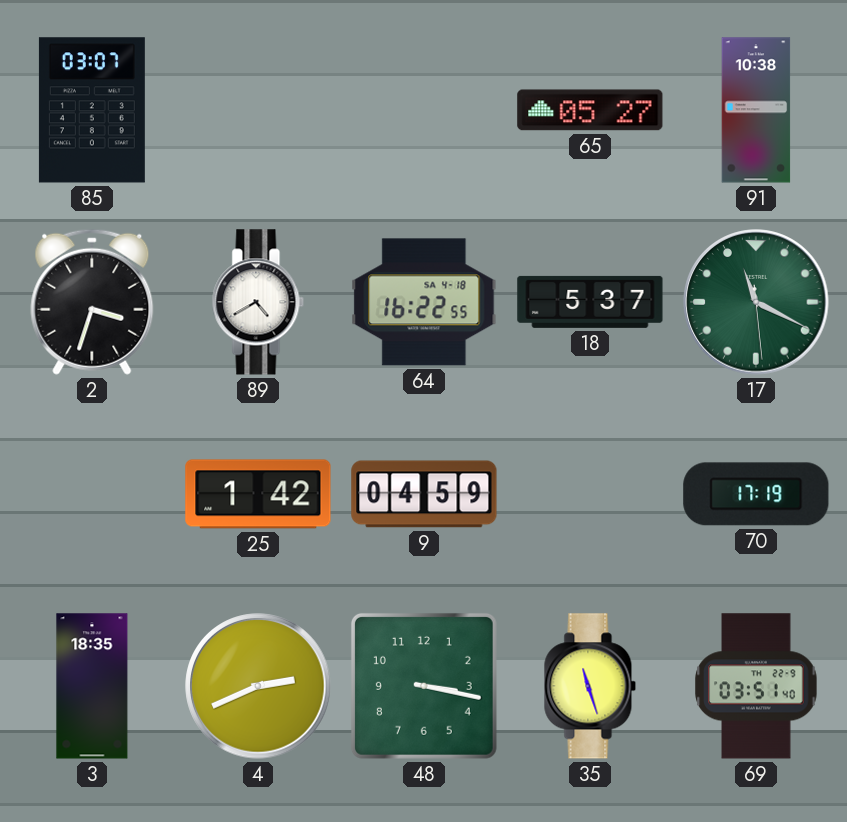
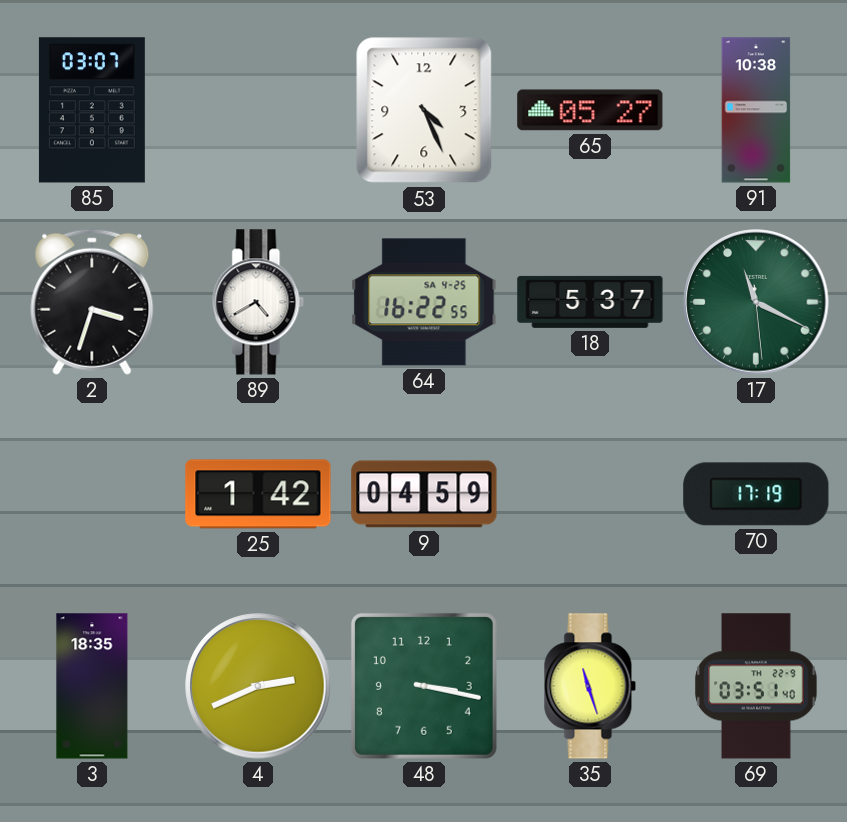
53: none -> 4:26 (424, 110)
64 date: SA 4-18 -> SA 4-25 (424, 302)
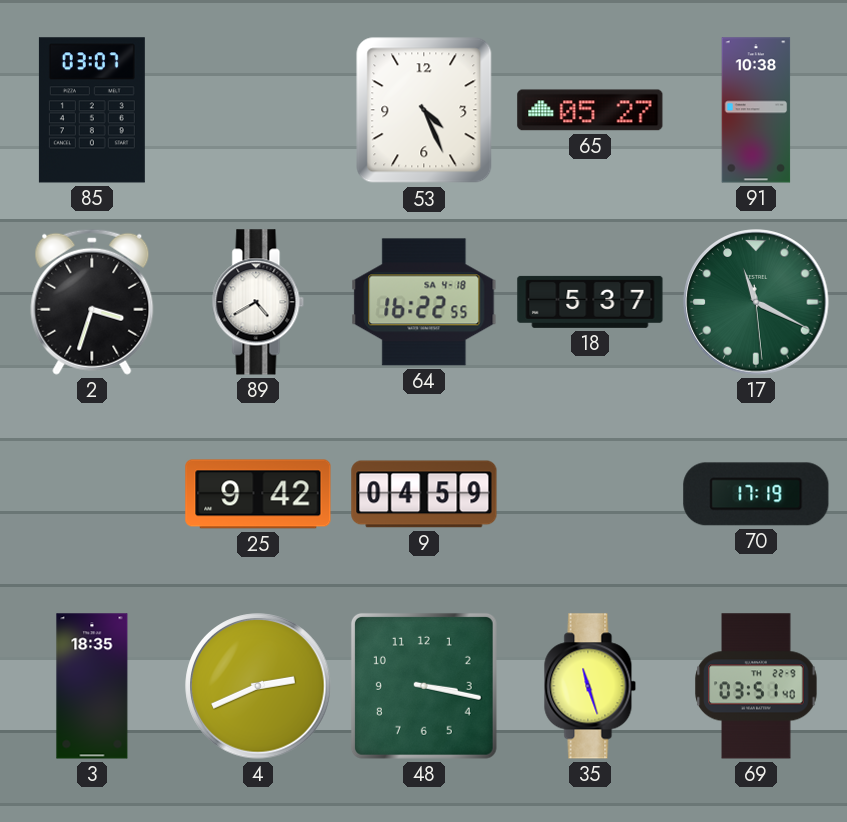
64 date: SA 4-25 -> SA 4-18 (424, 302)
25: 1:42 -> 9:42 (258, 494)
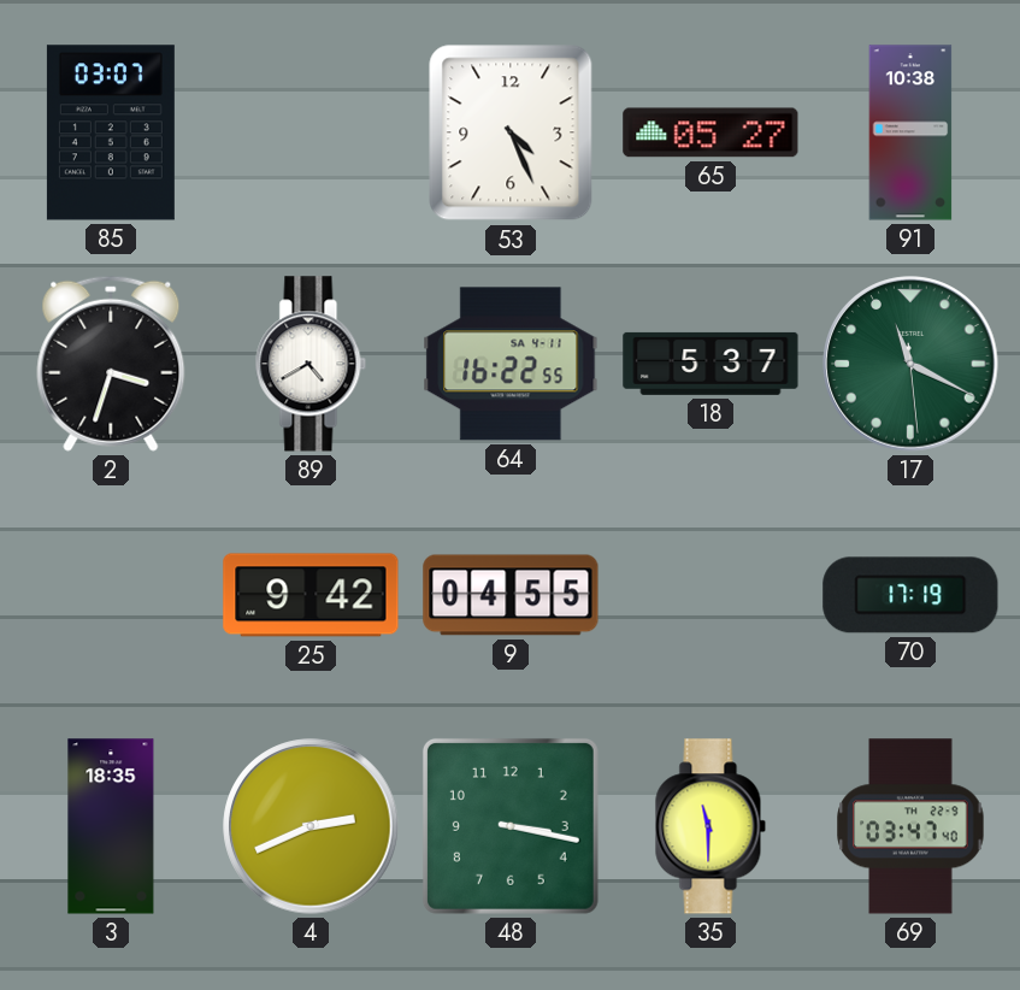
64 date: SA 4-18 -> SA 4-11 (511, 364)
9: 04:59 -> 04:55 (511, 595)
35: 11:27 -> 11:30 (711, 826)
69: 03:51 -> 03:47 (910, 826)
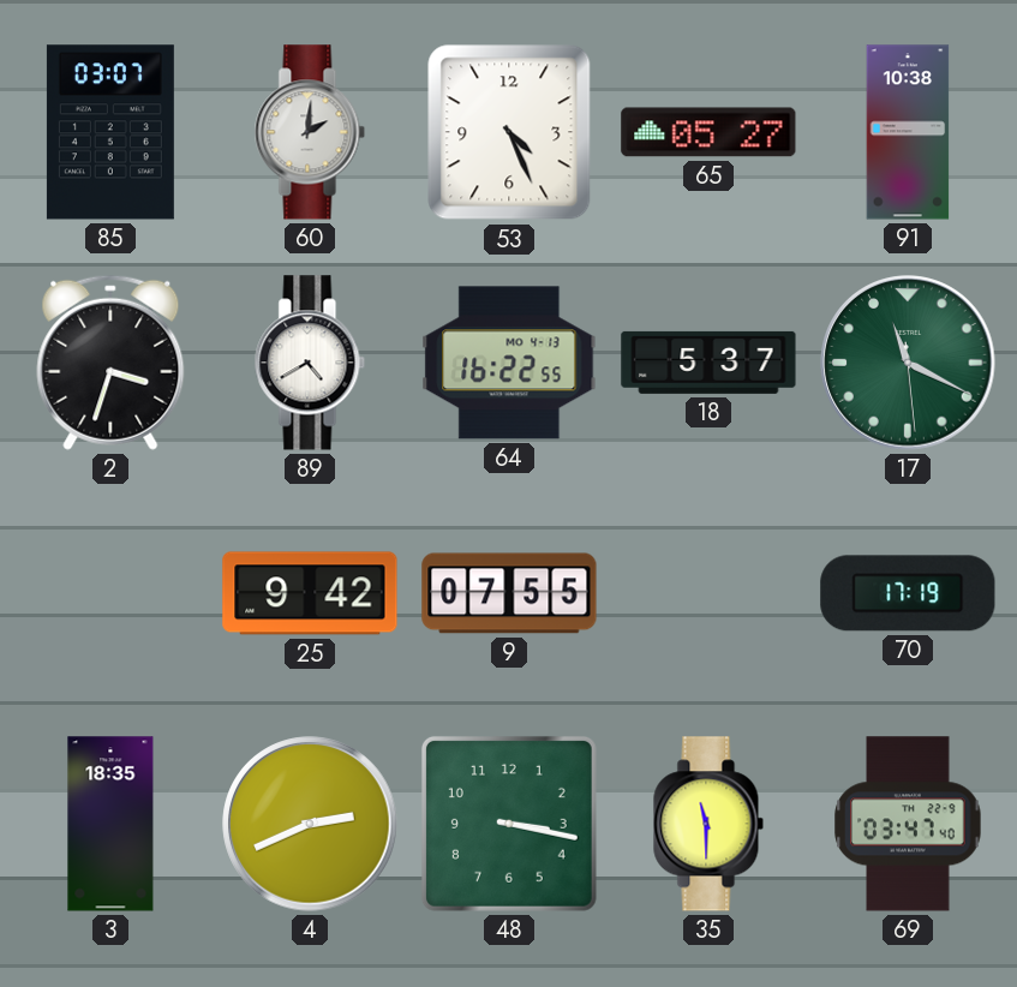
60: none -> 2:01 (310, 132)
64 date: SA 4-11 -> MO 4-13 (509, 363)
9: 04:55 -> 07:55 (509, 593)
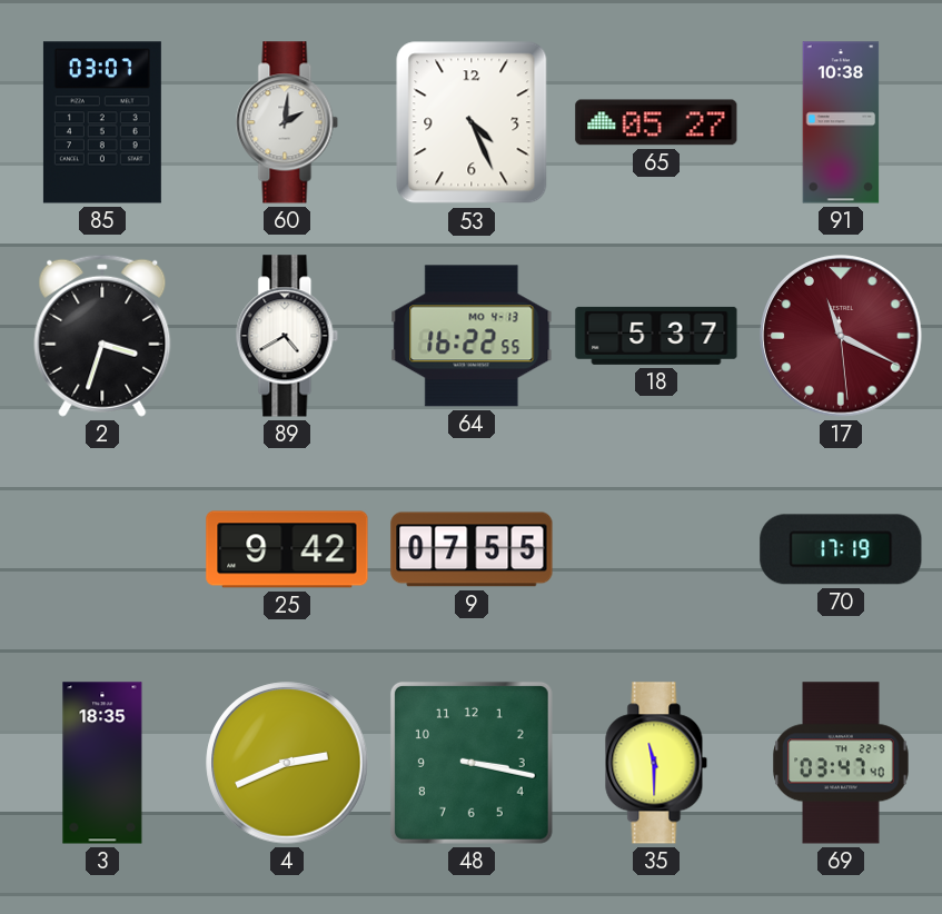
17 dial: green -> burgundy (841, 336)
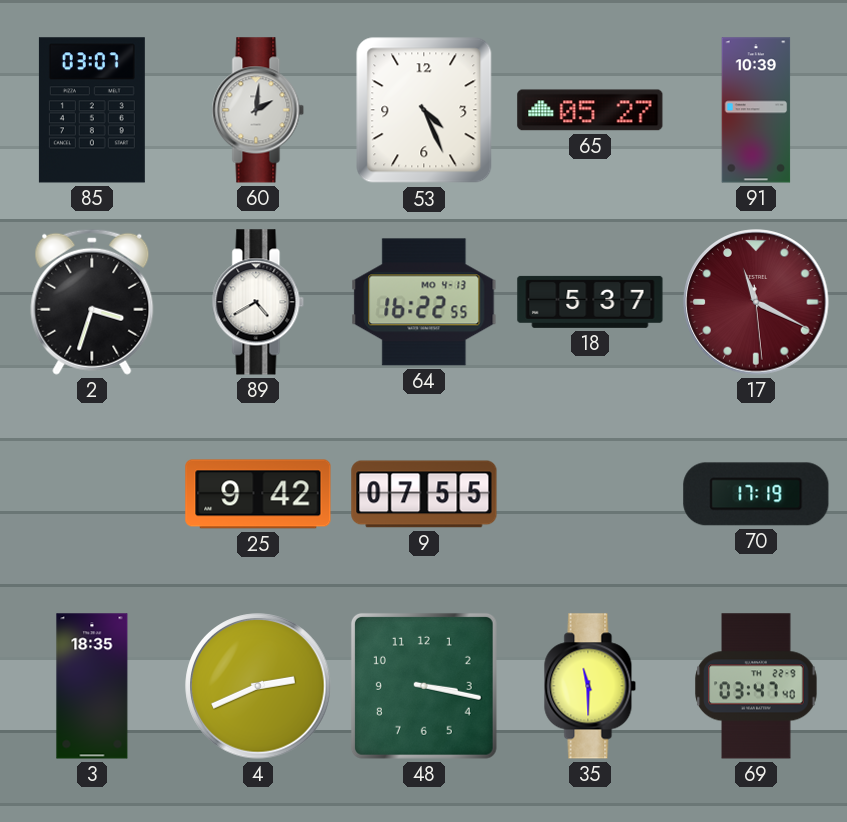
91: 10:38 -> 10:39 (756, 110)
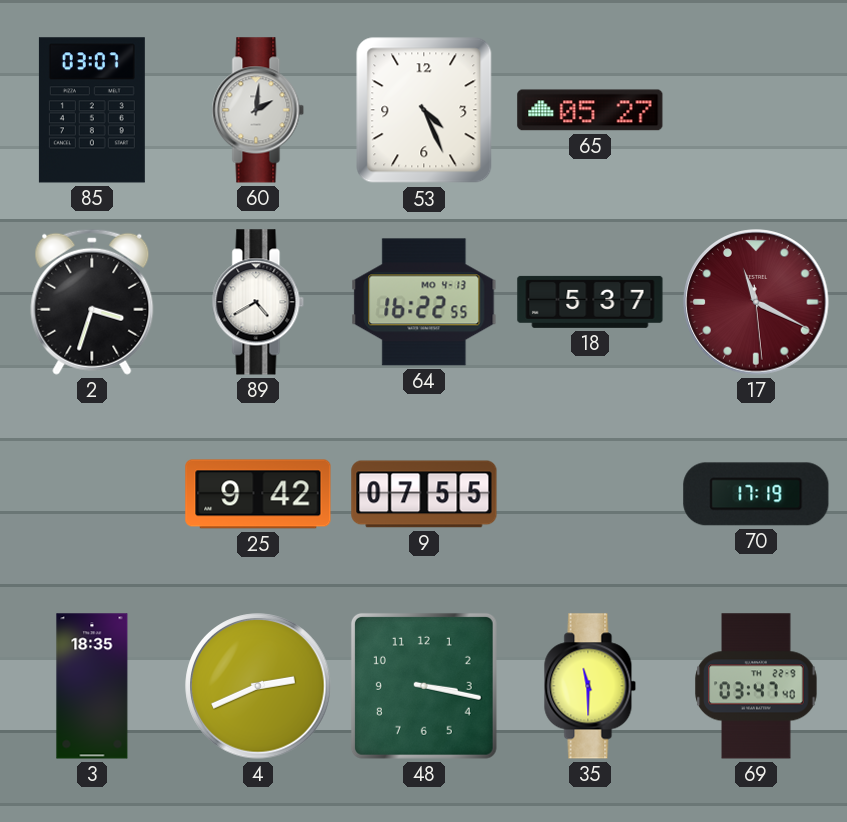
91: 10:39 -> none (756, 110)
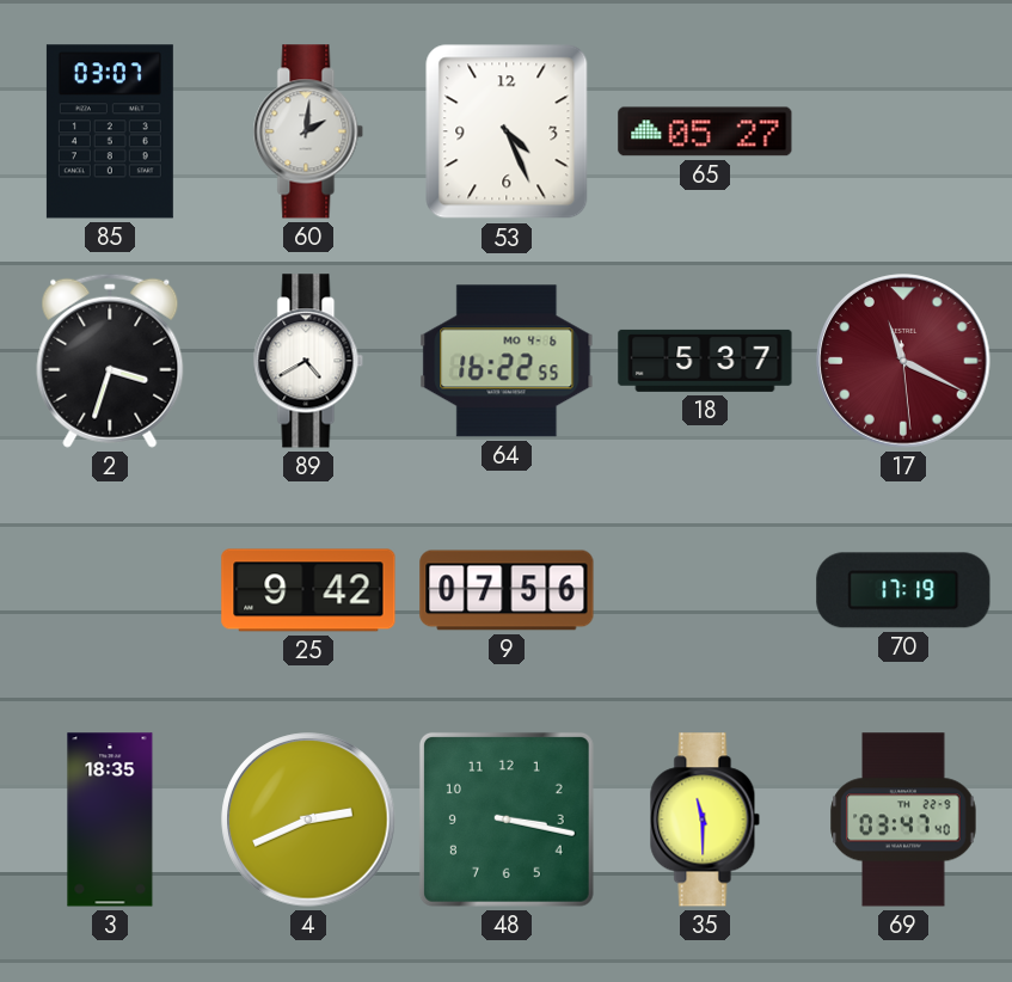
64 date: MO 4-13 -> MO 4-6 (507, 361)
9: 07:55 -> 07:56 (507, 590)
